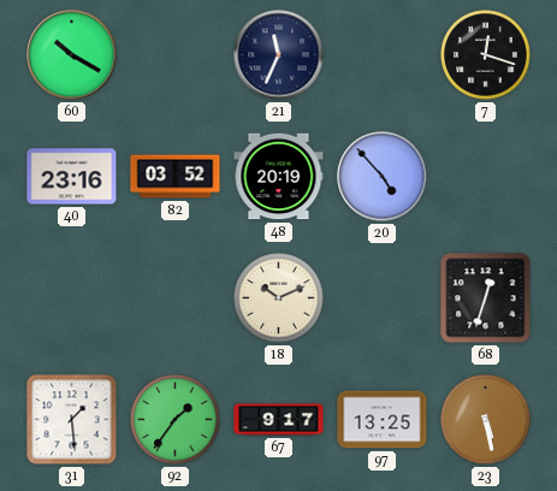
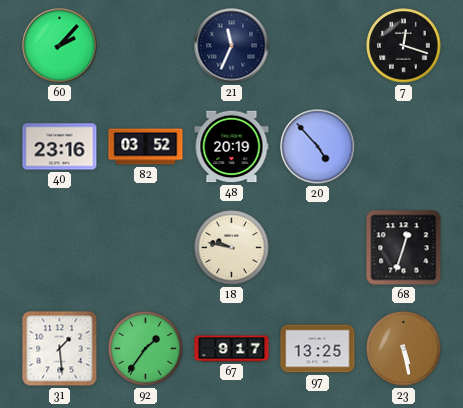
60: 10:20 -> 2:07 (60, 46)
18: 10:11 -> 9:47 (232, 248)
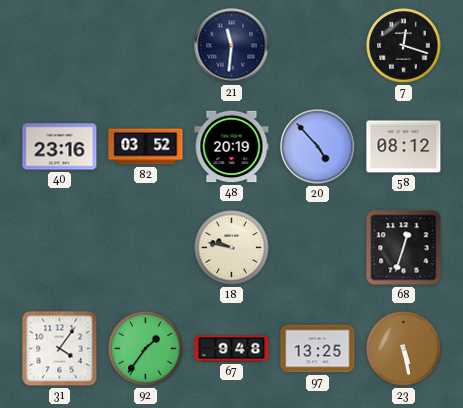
60: 2:07 -> none (60, 46)
21: 11:34 -> 11:31 (232, 46)
58: none -> 08:12 (404, 147)
31: 1:29 -> 4:06 (60, 349)
67: 9:17 -> 9:48 (232, 349)
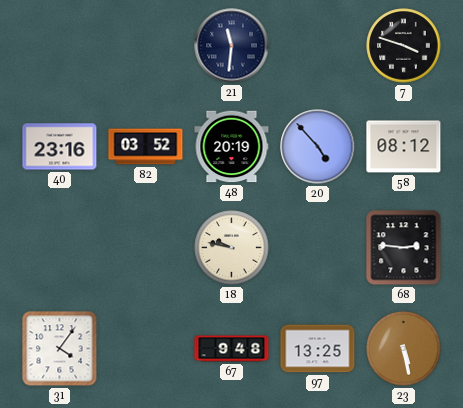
7: 12:18 -> 3:48 (404, 46)
68: 12:33 -> 2:46 (404, 248)
92: 1:36 -> none (146, 349)
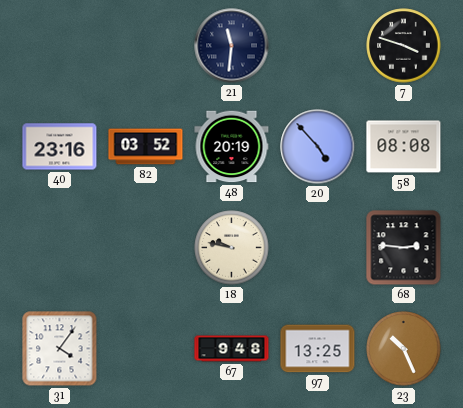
58: 08:12 -> 08:08 (404, 147)
23: 5:28 -> 10:26 (404, 349)
